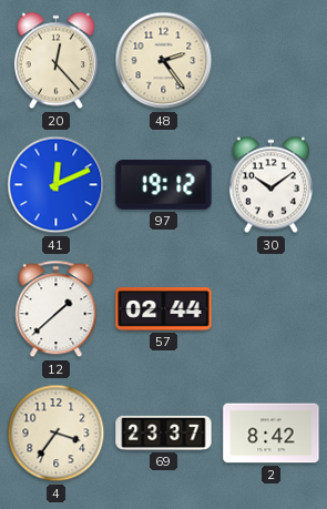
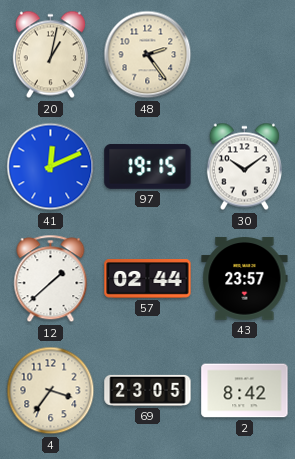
20: 12:23 -> 1:02 (50, 55)
97: 19:12 -> 19:15 (148, 166)
43: none -> 23:57 (245, 279)
69: 23:37 -> 23:05 (148, 390)
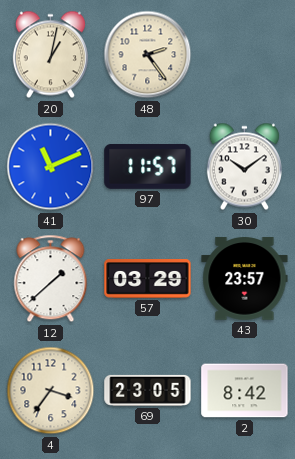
41: 12:11 -> 11:11 (51, 167)
97: 19:15 -> 11:57 (148, 166)
57: 02:44 -> 03:29 (148, 279)
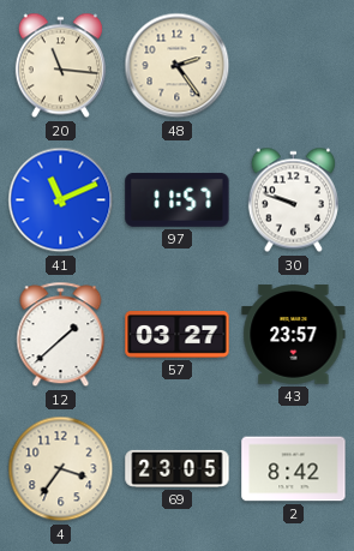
20: 1:02 -> 11:16 (60, 66)
30: 10:09 -> 9:48 (293, 200)
57: 03:29 -> 03:27 (178, 335)
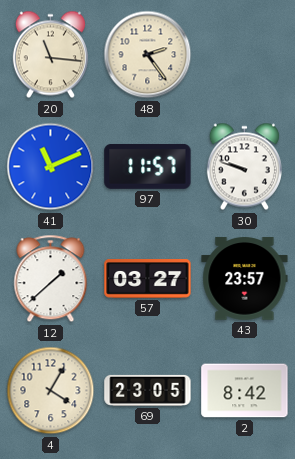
4: 3:36 -> 4:05 (51, 391)
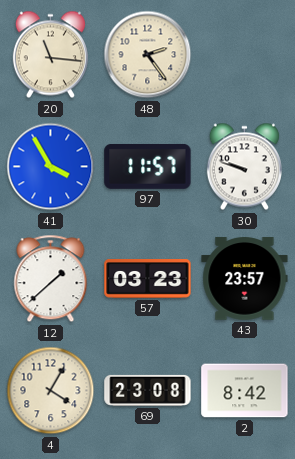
41: 11:11 -> 3:55 (51, 167)
57: 03:27 -> 03:23 (148, 279)
69: 23:05 -> 23:08 (148, 390)
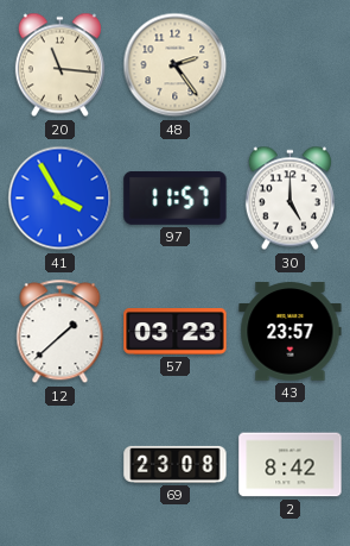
30: 9:48 -> 5:00 (289, 199)
4: 4:05 -> none (51, 391)
